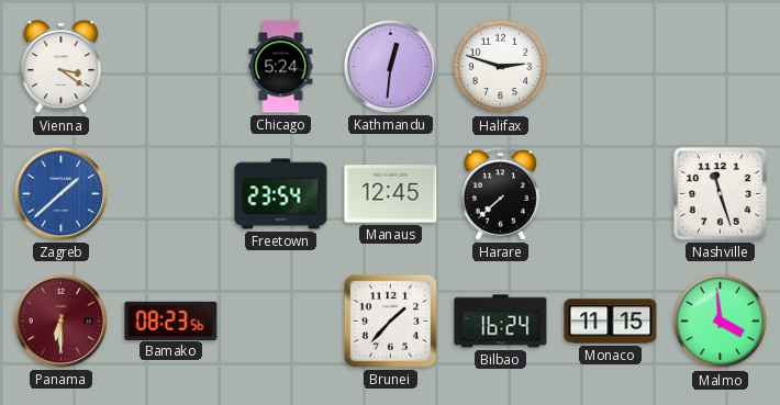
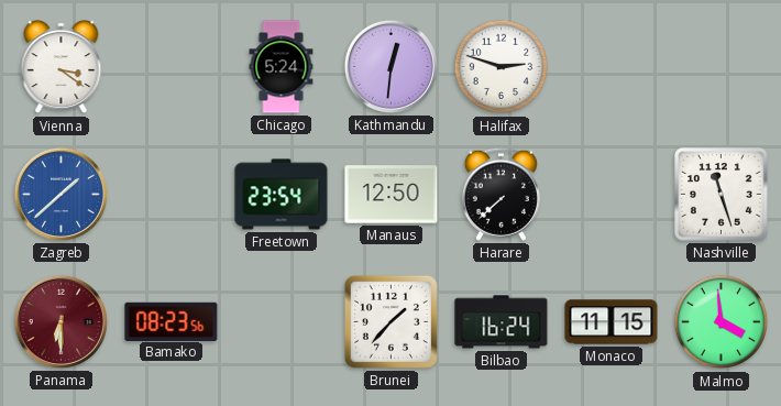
Manaus: 12:45 -> 12:50 (392, 195)
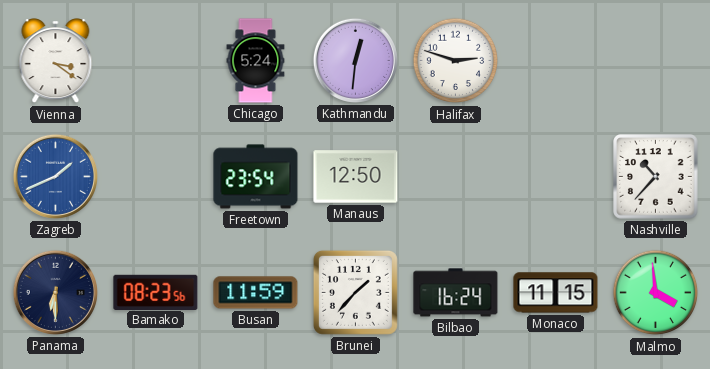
Zagreb: 1:38 -> 1:41 (55, 176)
Harare: 7:38 -> none (501, 194)
Nashville: 11:27 -> 10:37 (656, 177)
Panama dial: burgundy -> navy (55, 292)
Busan: none -> 11:59 (256, 293)
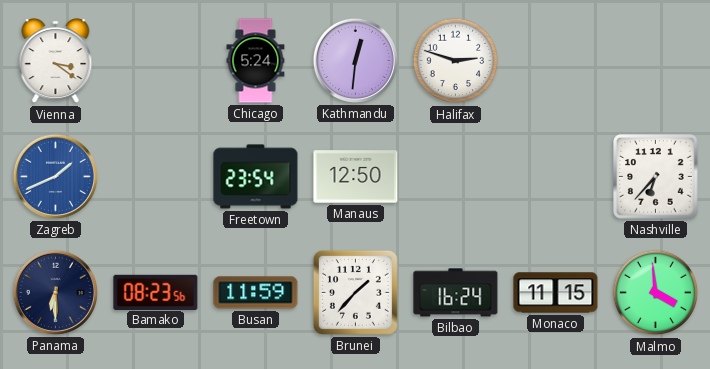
Nashville: 10:37 -> 6:37 (656, 177)
